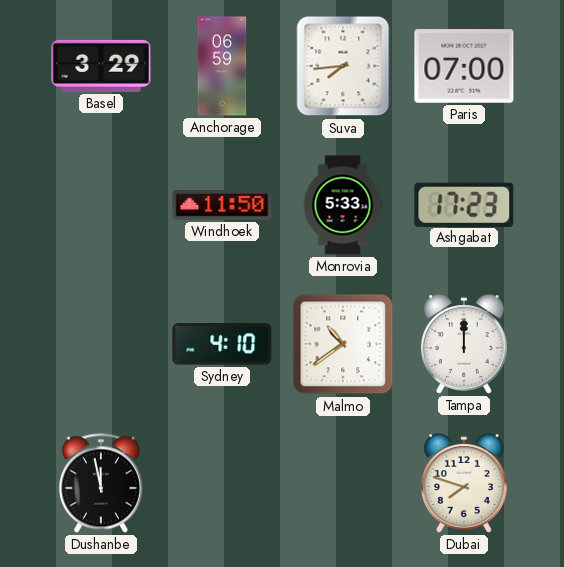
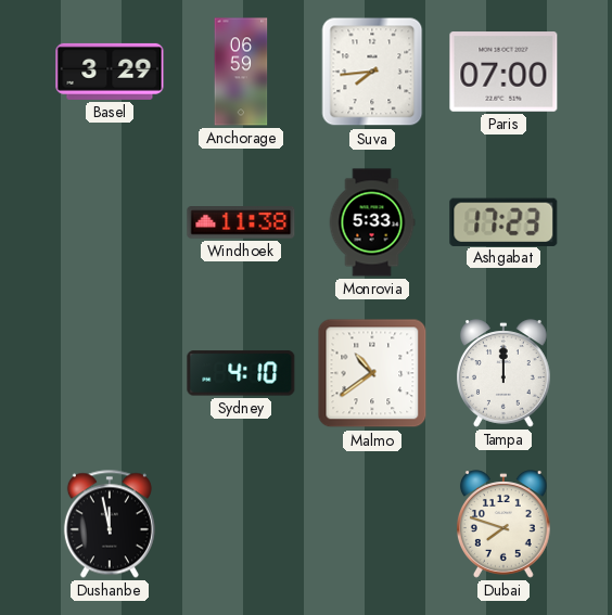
Windhoek: 11:50 -> 11:38 (241, 222)
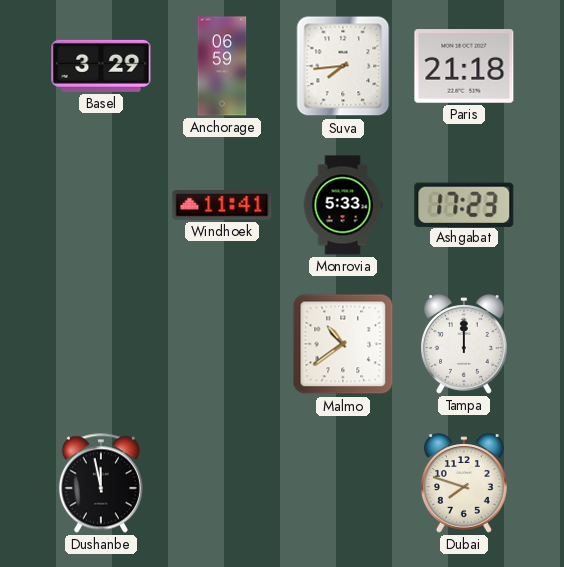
Paris: 07:00 -> 21:18 (464, 66)
Windhoek: 11:38 -> 11:41 (222, 205)
Sydney: 4:10 -> none (241, 373)
